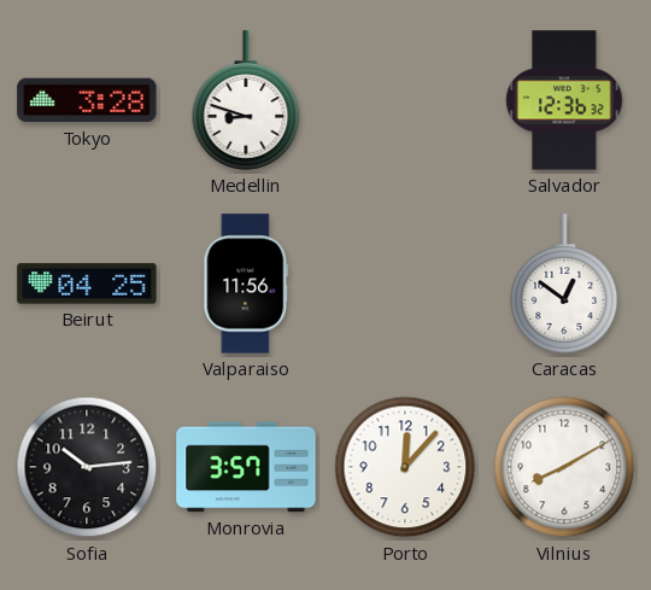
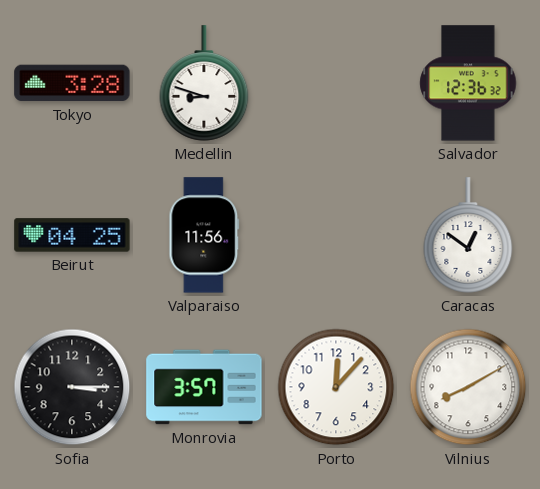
Sofia: 10:14 -> 3:15 (72, 387)
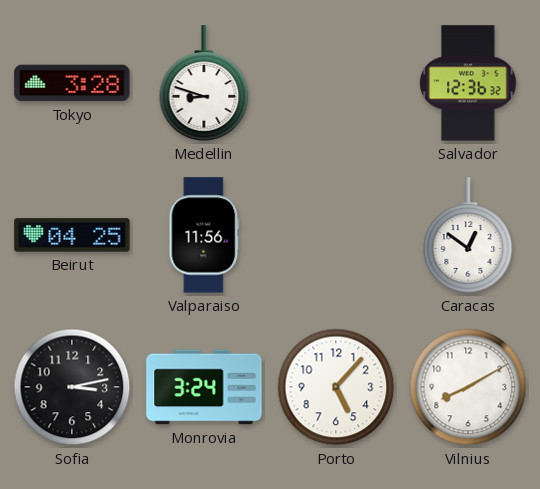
Sofia: 3:15 -> 3:13 (72, 387)
Monrovia: 3:57 -> 3:24 (204, 387)
Porto: 12:07 -> 5:07 (336, 387)
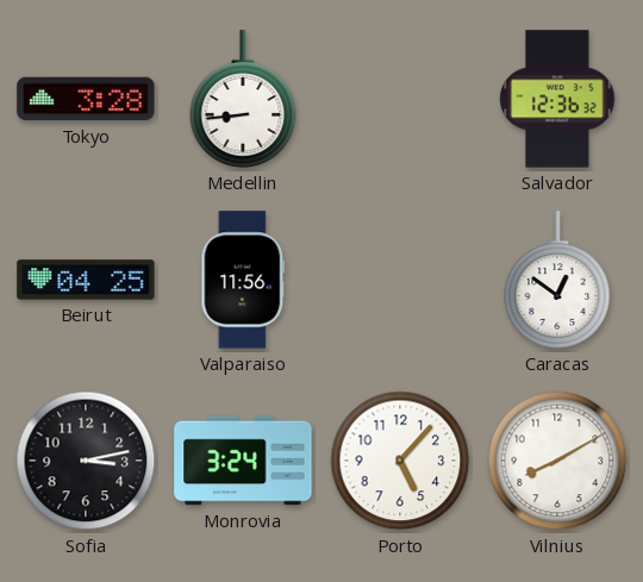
Medellin: 8:48 -> 8:44 (243, 99)
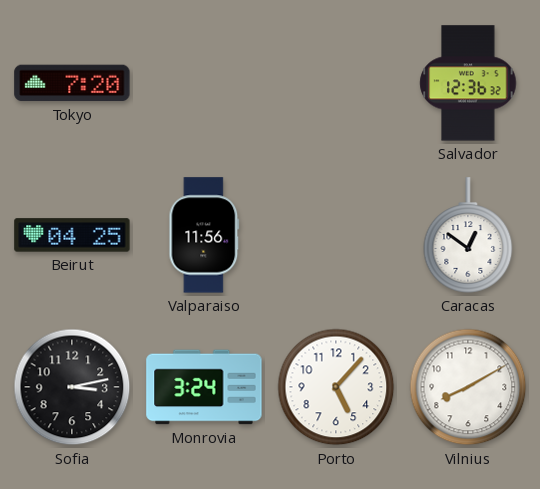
Tokyo: 3:28 -> 7:20 (72, 83)
Medellin: 8:44 -> none (243, 99)
